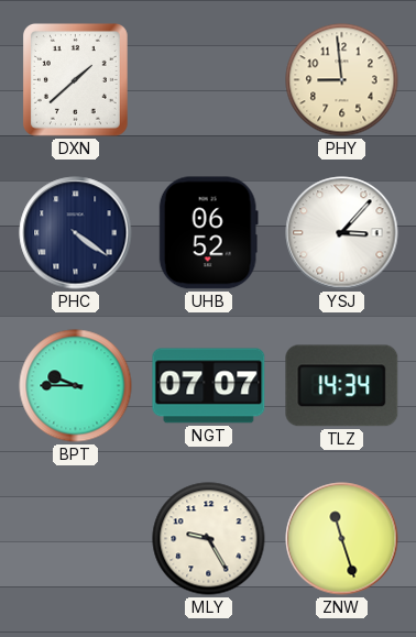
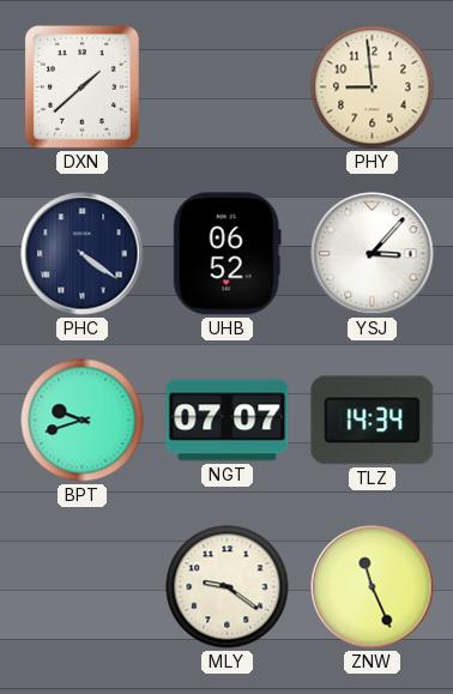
BPT: 9:45 -> 9:42 (83, 421)
MLY: 9:25 -> 9:21 (228, 587)
ZNW: 11:27 -> 11:26 (373, 587)
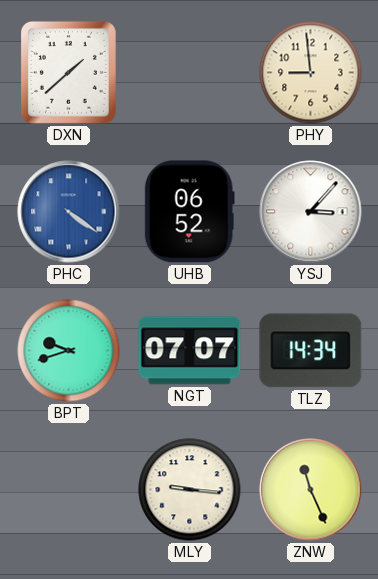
PHC dial: navy -> blue (69, 212)
MLY: 9:21 -> 9:16 (190, 490)
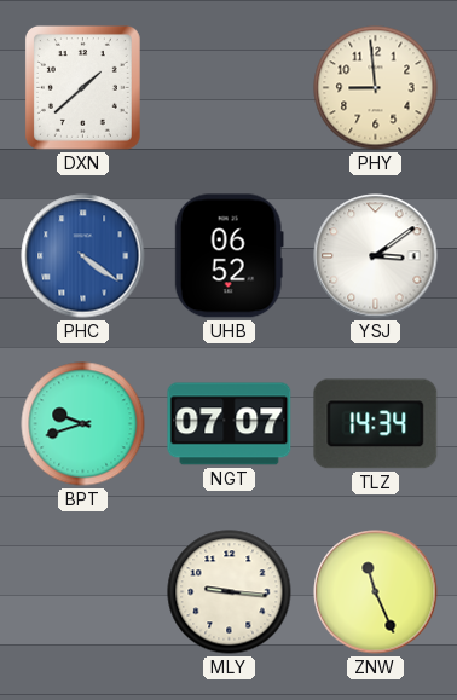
YSJ: 3:07 -> 3:09 (376, 256)
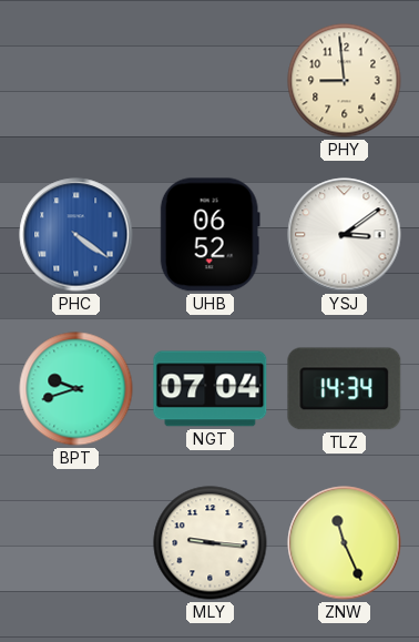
DXN: 1:38 -> none (82, 87)
NGT: 07:07 -> 07:04 (211, 389)
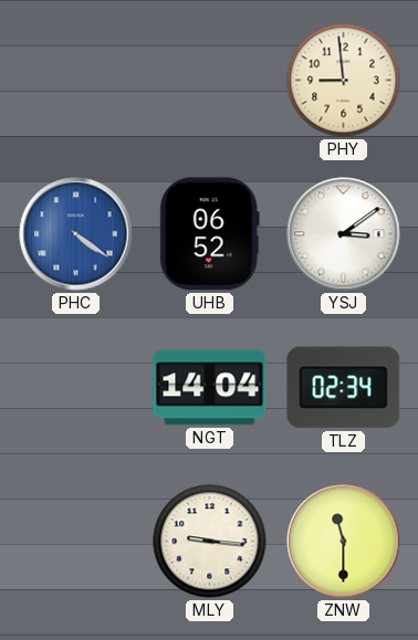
BPT: 9:42 -> none (76, 389)
NGT: 07:04 -> 14:04 (210, 388)
TLZ: 14:34 -> 02:34 (344, 388)
ZNW: 11:26 -> 11:30 (344, 542)
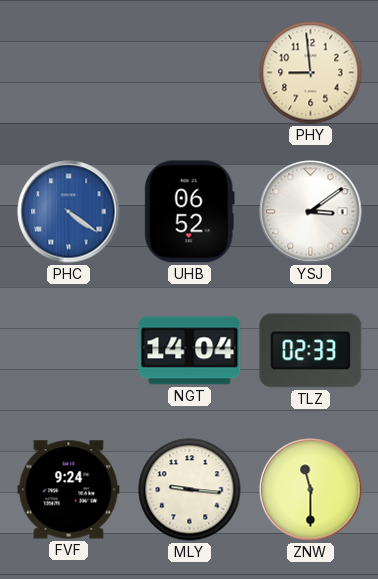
TLZ: 02:34 -> 02:33 (311, 351)
FVF: none -> 9:24 (69, 490)
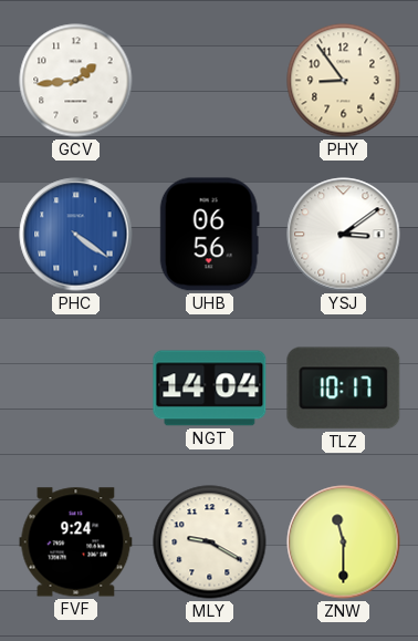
GCV: none -> 1:44 (76, 81)
PHY: 8:59 -> 8:54 (344, 81)
UHB: 06:52 -> 06:56 (209, 235)
TLZ: 02:33 -> 10:17 (344, 389)
MLY: 9:16 -> 9:20 (210, 542)
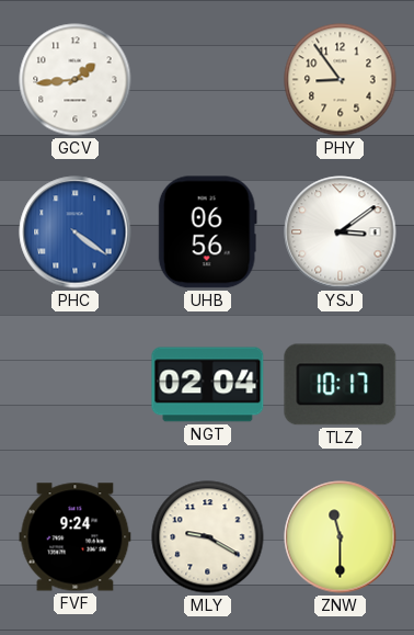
NGT: 14:04 -> 02:04 (208, 385)
